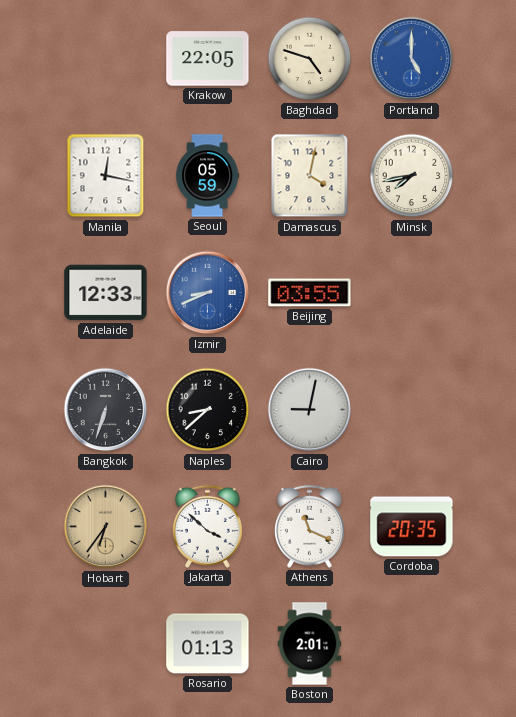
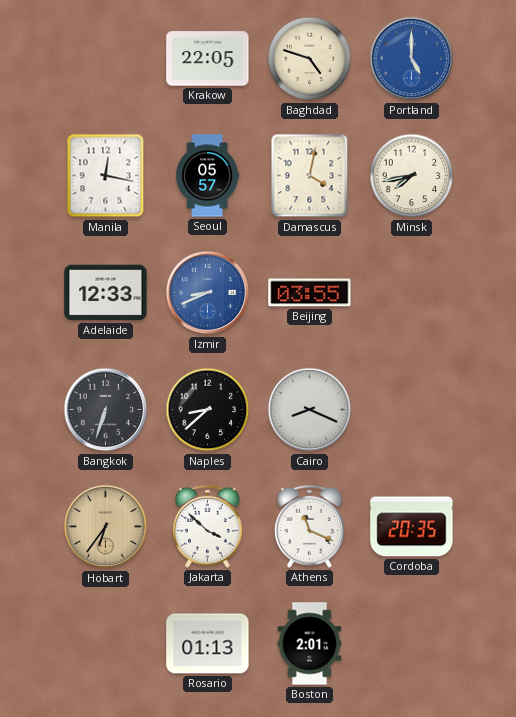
Seoul: 05:59 -> 05:57 (208, 176)
Cairo: 9:02 -> 8:19 (310, 410)
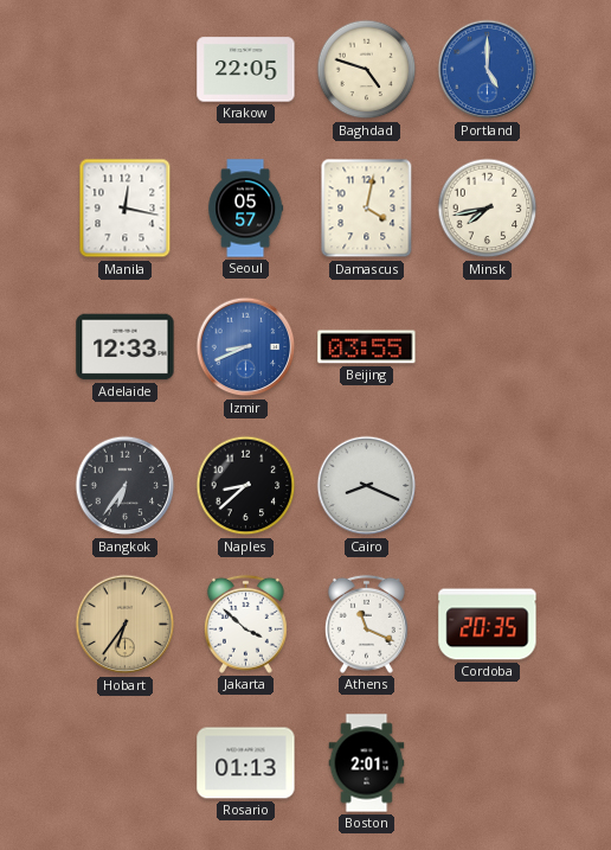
Bangkok: 6:33 -> 6:36 (126, 486)
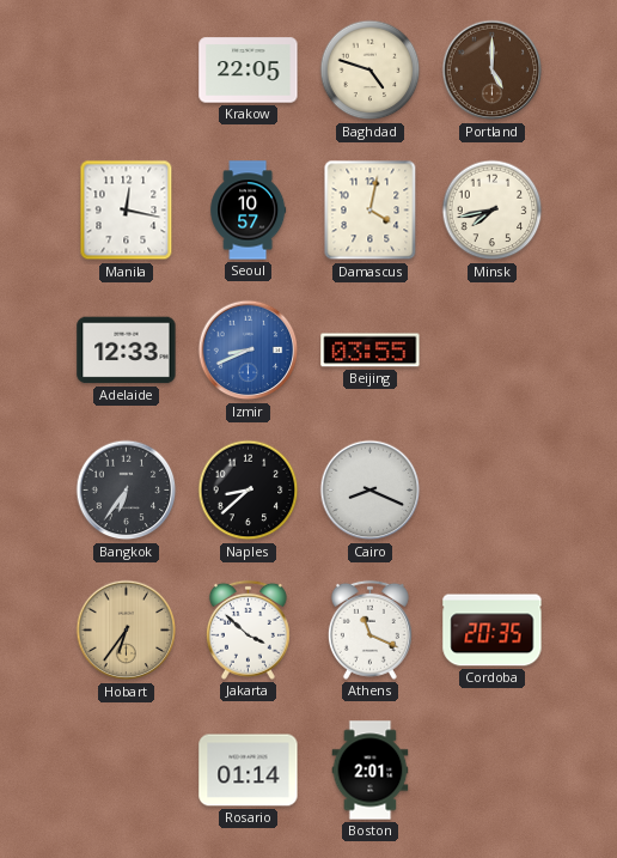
Portland dial: blue -> brown (493, 71)
Seoul: 05:57 -> 10:57 (249, 211)
Rosario: 01:13 -> 01:14 (249, 771)
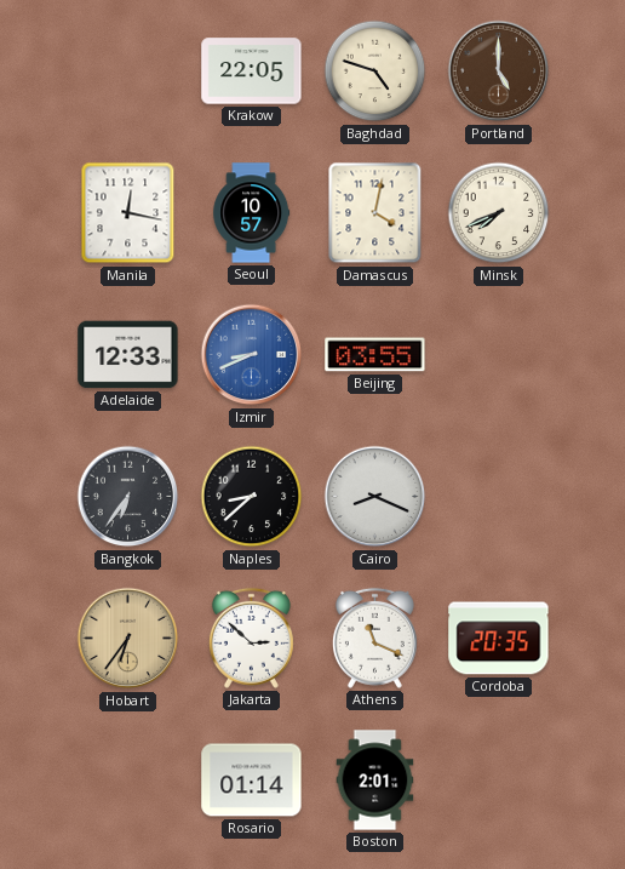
Minsk: 7:43 -> 7:41 (499, 213)
Jakarta: 3:52 -> 2:52 (251, 638)
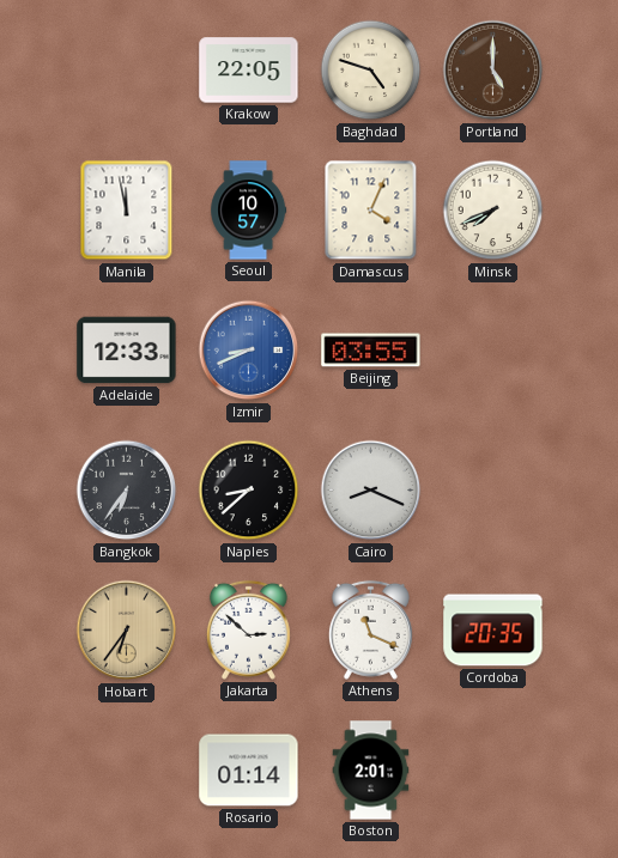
Manila: 12:17 -> 11:58 (127, 211)
Damascus: 4:02 -> 4:04 (371, 211)
